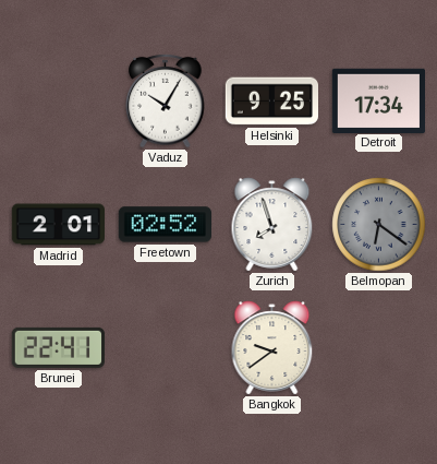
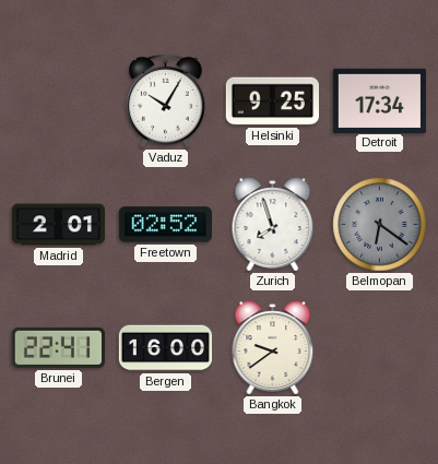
Bergen: none -> 16:00 (166, 348)
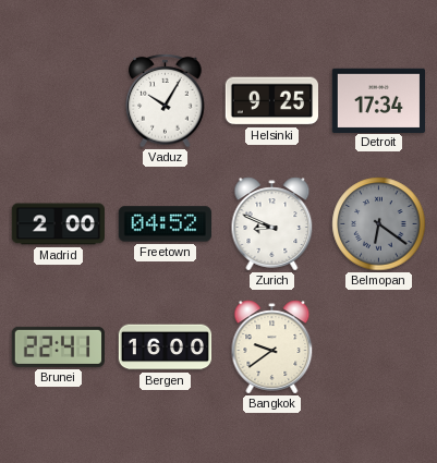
Madrid: 2:01 -> 2:00 (58, 224)
Freetown: 02:52 -> 04:52 (165, 224)
Zurich: 7:57 -> 8:49 (272, 224)
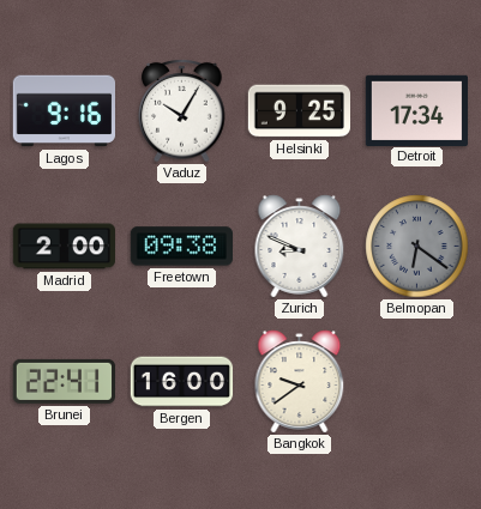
Lagos: none -> 9:16 (64, 111)
Freetown: 04:52 -> 09:38 (181, 247)
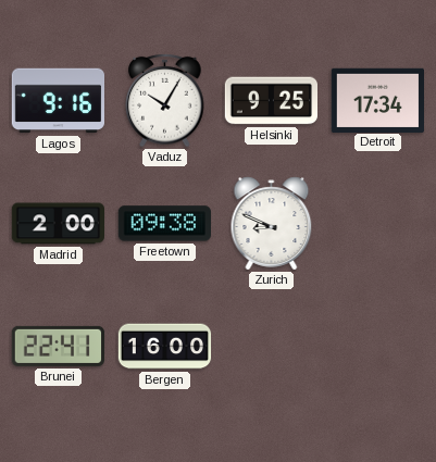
Belmopan: 6:21 -> none (417, 247)
Bangkok: 9:39 -> none (300, 382)
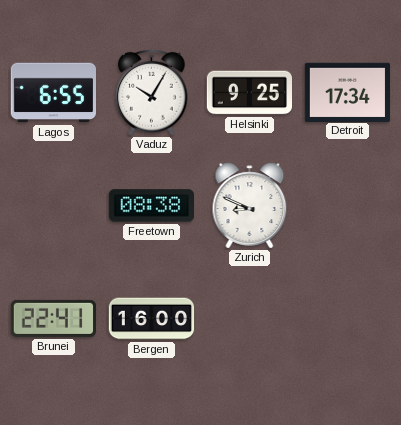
Lagos: 9:16 -> 6:55 (53, 93)
Madrid: 2:00 -> none (58, 224)
Freetown: 09:38 -> 08:38 (151, 206)
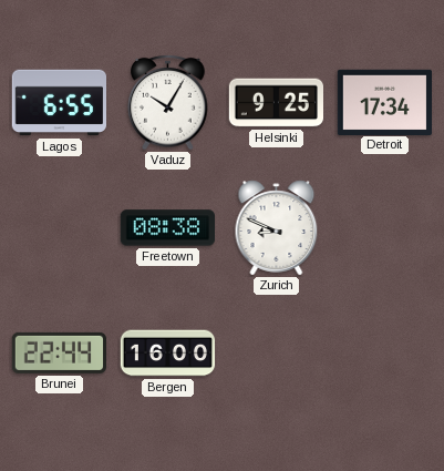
Brunei: 22:41 -> 22:44 (59, 352)
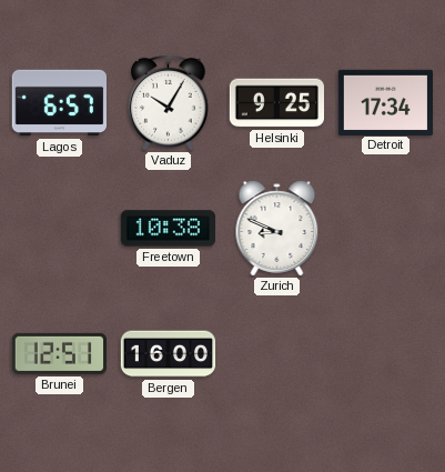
Lagos: 6:55 -> 6:57 (59, 103)
Freetown: 08:38 -> 10:38 (168, 229)
Brunei: 22:44 -> 12:51 (59, 353)
